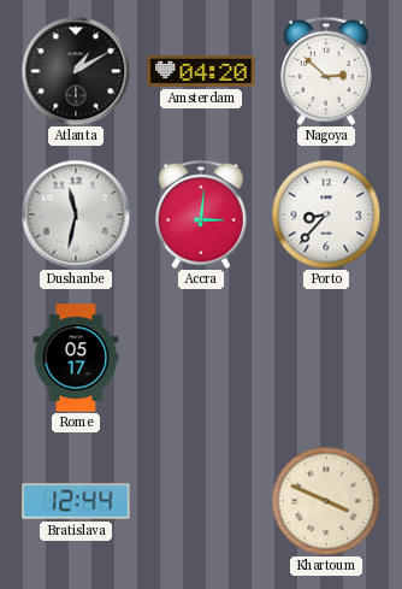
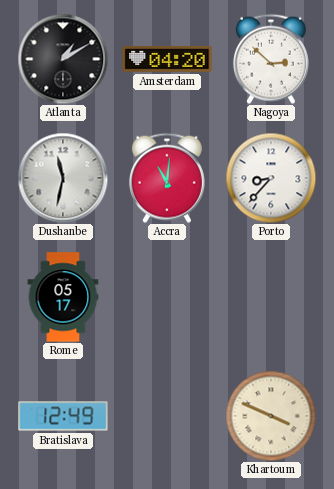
Accra: 3:01 -> 11:01 (167, 178)
Bratislava: 12:44 -> 12:49 (63, 416)
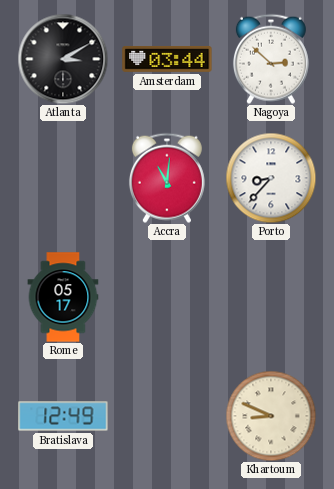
Atlanta: 1:10 -> 3:10 (63, 59)
Amsterdam: 04:20 -> 03:44 (167, 60)
Dushanbe: 11:32 -> none (63, 178)
Khartoum: 3:49 -> 8:49 (271, 416)
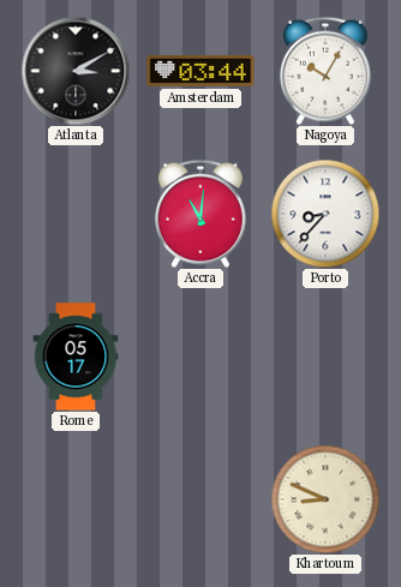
Nagoya: 2:52 -> 10:05 (325, 71)
Bratislava: 12:49 -> none (63, 416)
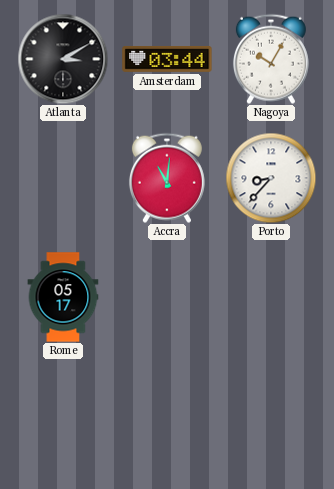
Khartoum: 8:49 -> none (325, 499)
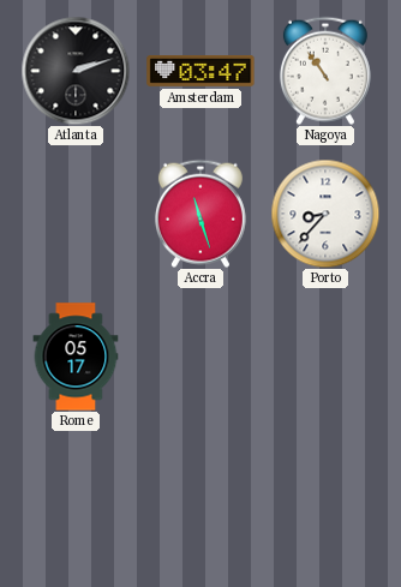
Atlanta: 3:10 -> 2:12 (76, 71)
Amsterdam: 03:44 -> 03:47 (200, 72)
Nagoya: 10:05 -> 10:54 (325, 71)
Accra: 11:01 -> 11:27 (200, 214)
